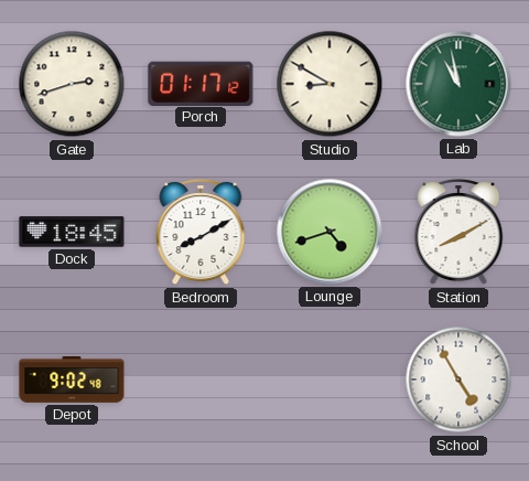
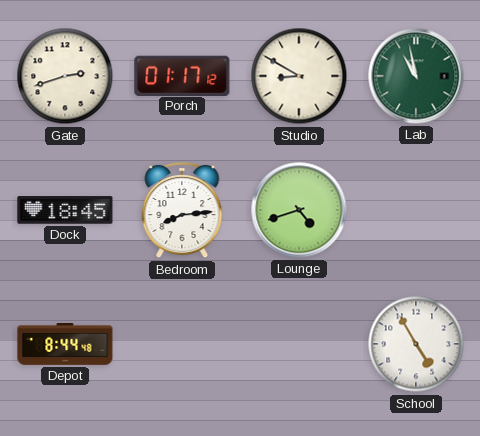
Bedroom: 8:10 -> 8:14 (182, 210)
Station: 8:10 -> none (458, 232)
Depot: 9:02 -> 8:44 (65, 345)
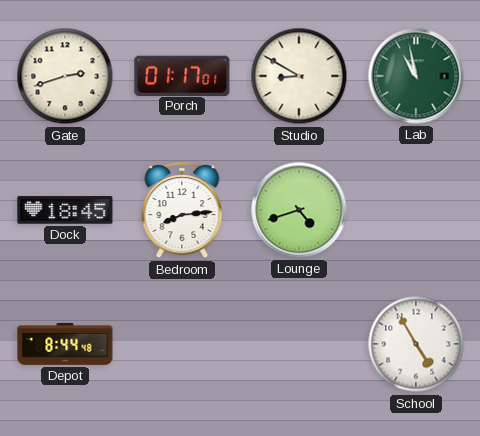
Porch: 01:17:12 -> 01:17:01 (182, 75)
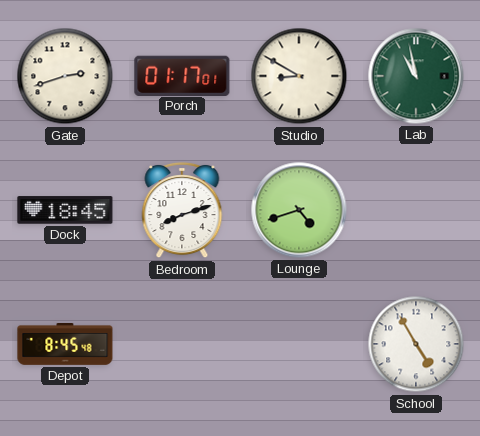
Bedroom: 8:14 -> 8:12 (182, 210)
Depot: 8:44 -> 8:45 (65, 345)
